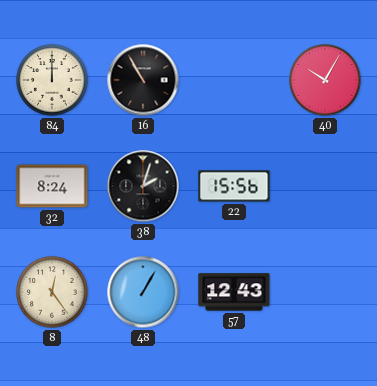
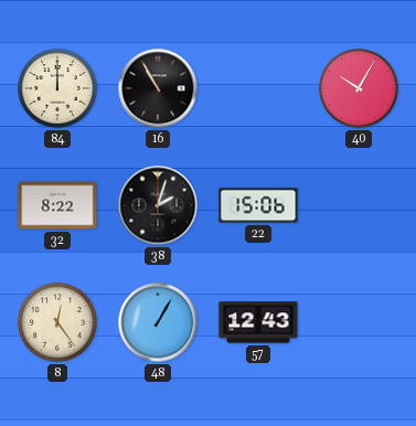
32: 8:24 -> 8:22 (57, 205)
22: 15:56 -> 15:06 (258, 205)
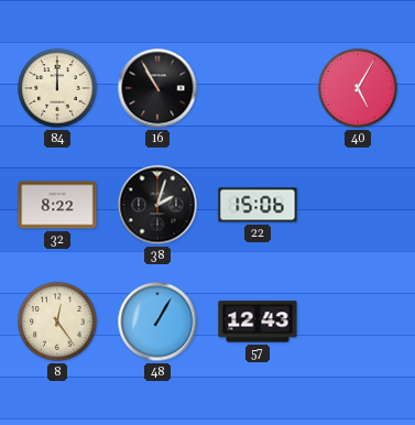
40: 10:05 -> 5:05 (358, 88)
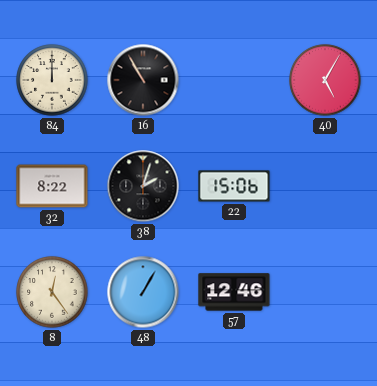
57: 12:43 -> 12:46 (234, 292)
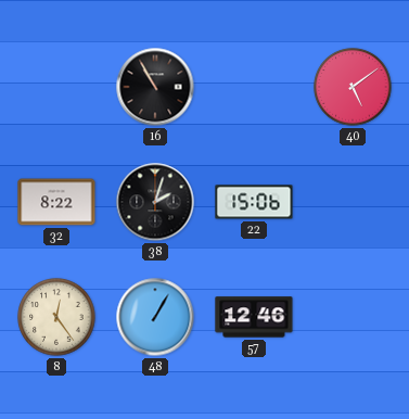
84: 12:00 -> none (52, 80)
40: 5:05 -> 5:09 (353, 87)
